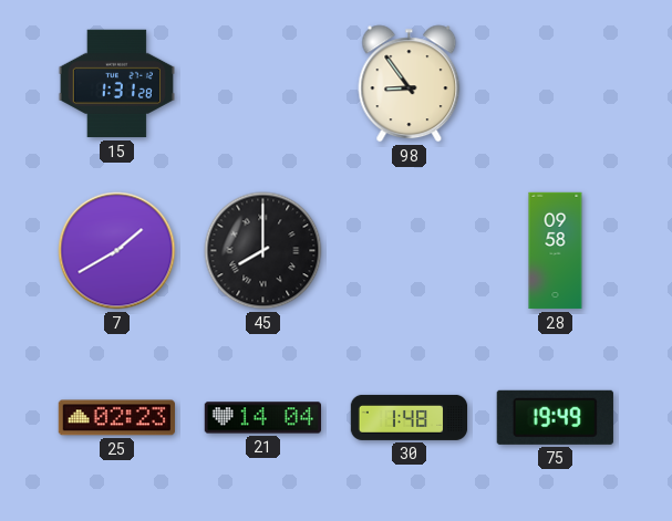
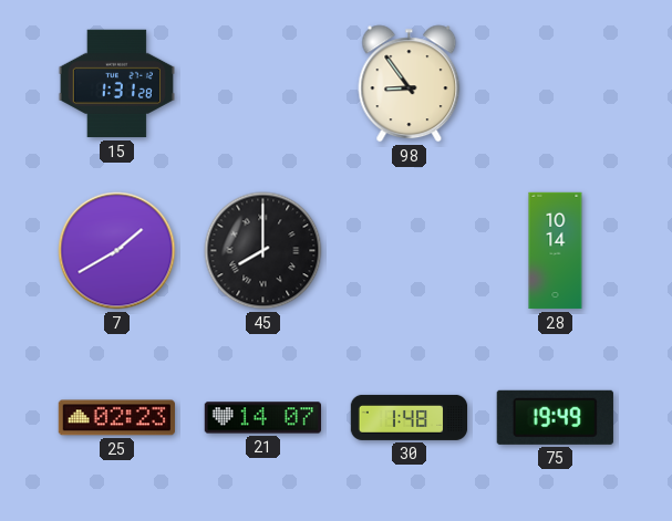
28: 09:58 -> 10:14 (556, 251)
21: 14:04 -> 14:07 (262, 418)
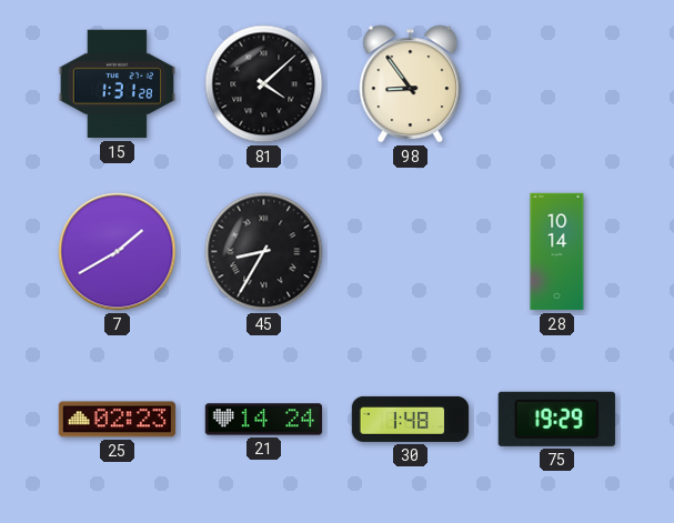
81: none -> 4:08 (264, 84)
45: 8:00 -> 8:35 (264, 252)
21: 14:07 -> 14:24 (263, 420)
75: 19:49 -> 19:29 (556, 419)
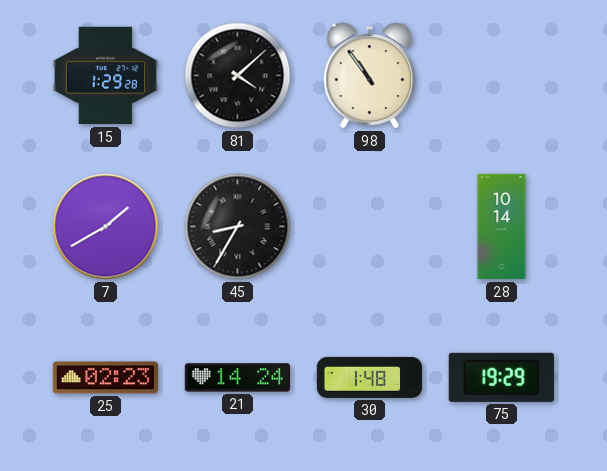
15: 1:31 -> 1:29 (105, 76)
98: 8:54 -> 10:54 (370, 76)
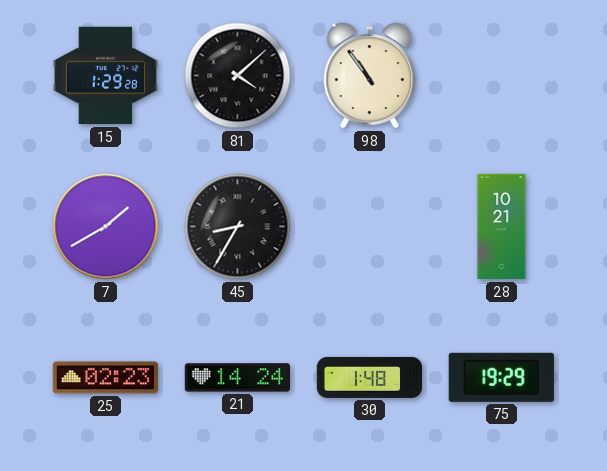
28: 10:14 -> 10:21 (502, 227)
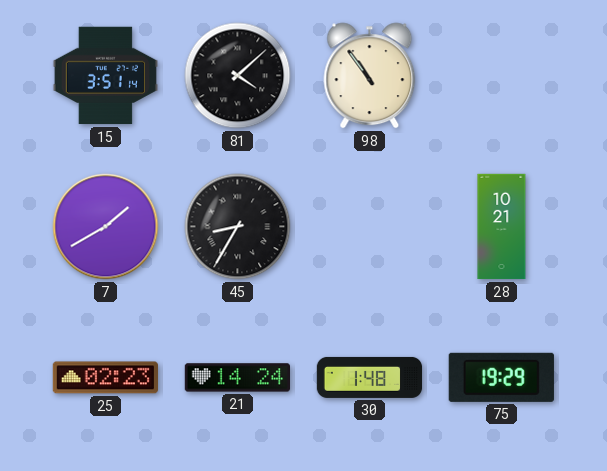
15: 1:29 -> 3:51 (105, 76)
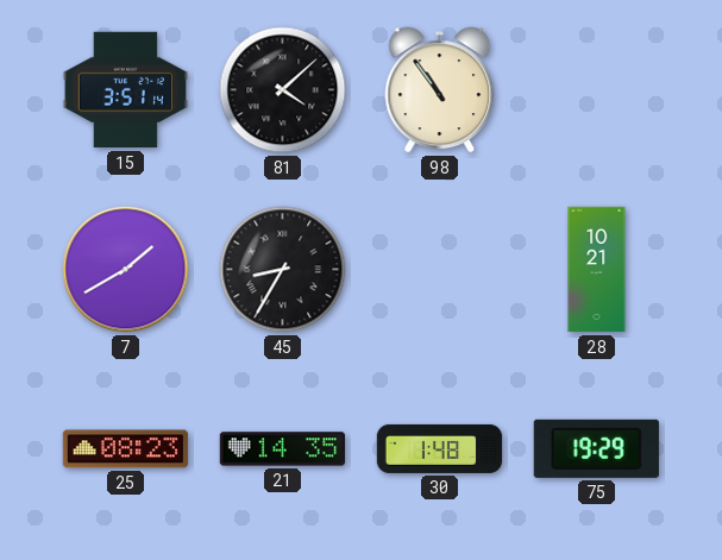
25: 02:23 -> 08:23 (125, 449)
21: 14:24 -> 14:35 (282, 449)
